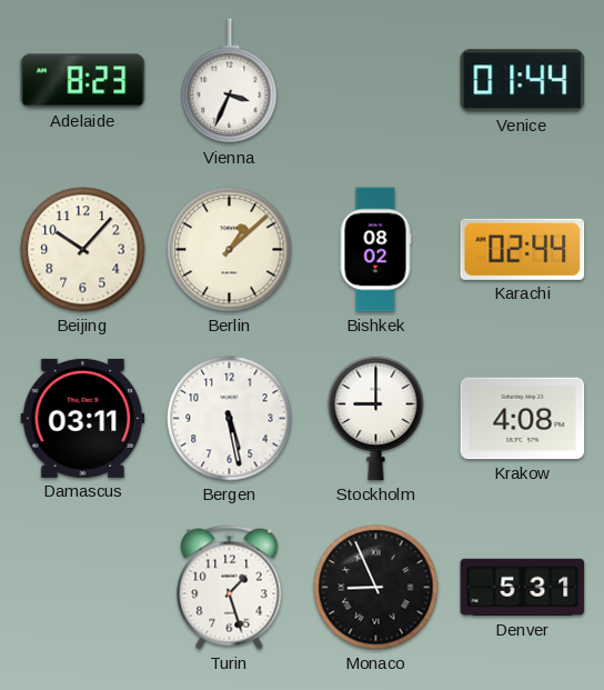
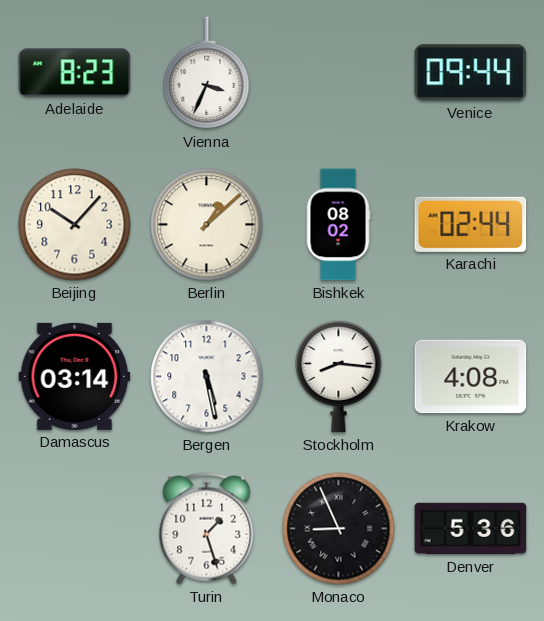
Venice: 01:44 -> 09:44 (471, 73)
Damascus: 03:11 -> 03:14 (75, 376)
Stockholm: 9:00 -> 8:16 (339, 376)
Denver: 5:31 -> 5:36 (471, 529)
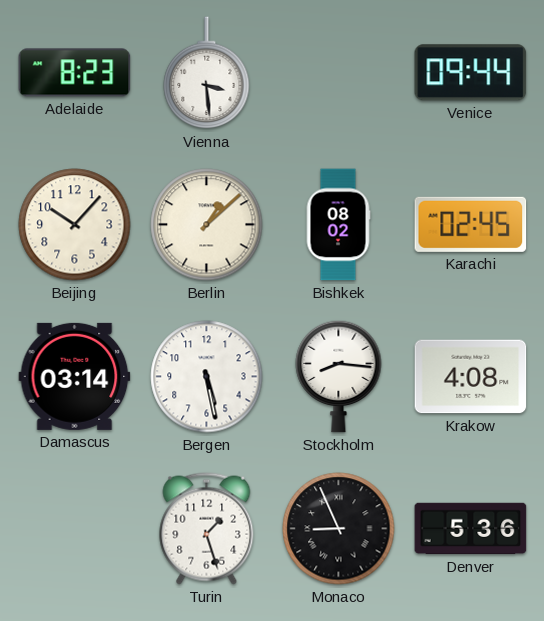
Vienna: 3:34 -> 3:29 (207, 73)
Karachi: 02:44 -> 02:45 (471, 224)
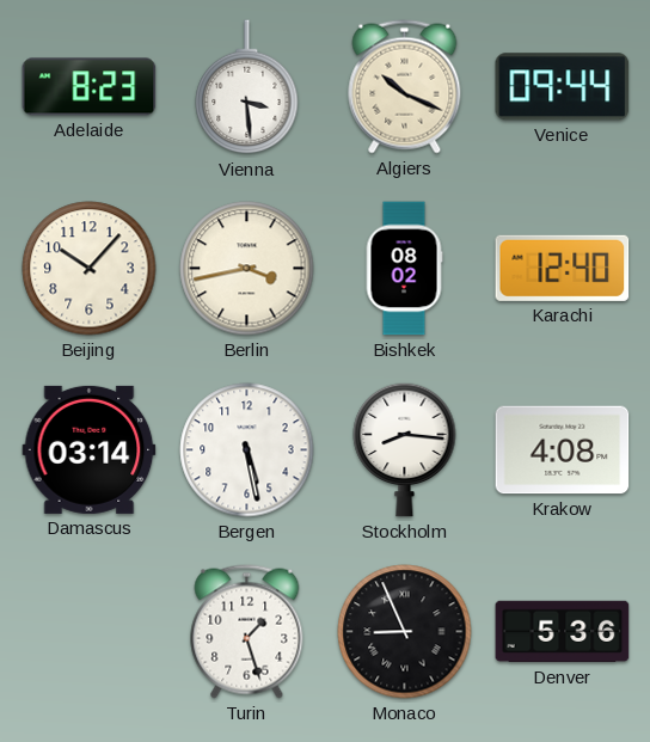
Algiers: none -> 10:19 (405, 87)
Berlin: 1:08 -> 3:43 (247, 269)
Karachi: 02:45 -> 12:40 (563, 268)
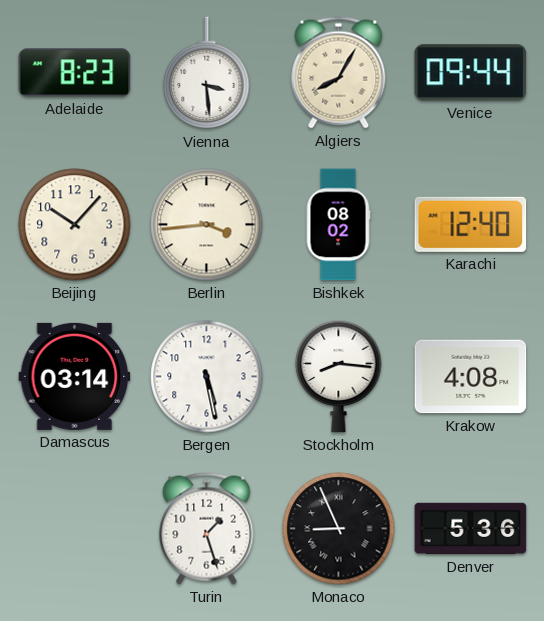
Algiers: 10:19 -> 8:05 (339, 73)
Berlin: 3:43 -> 3:44 (207, 225)
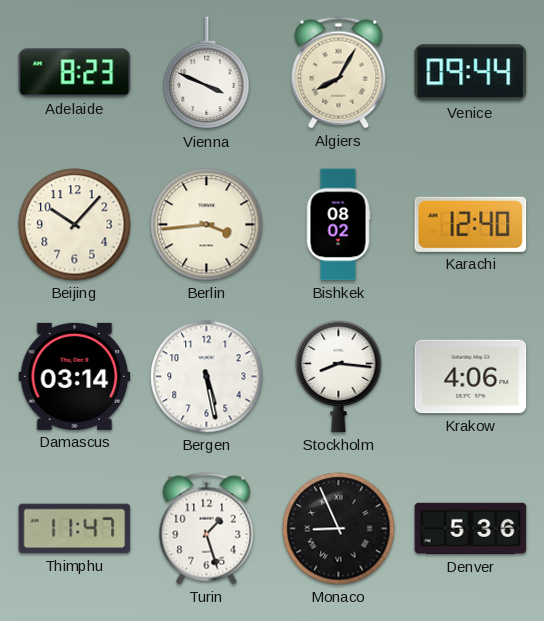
Vienna: 3:29 -> 3:49 (207, 73)
Krakow: 4:08 -> 4:06 (471, 377)
Thimphu: none -> 11:47 (75, 529)
